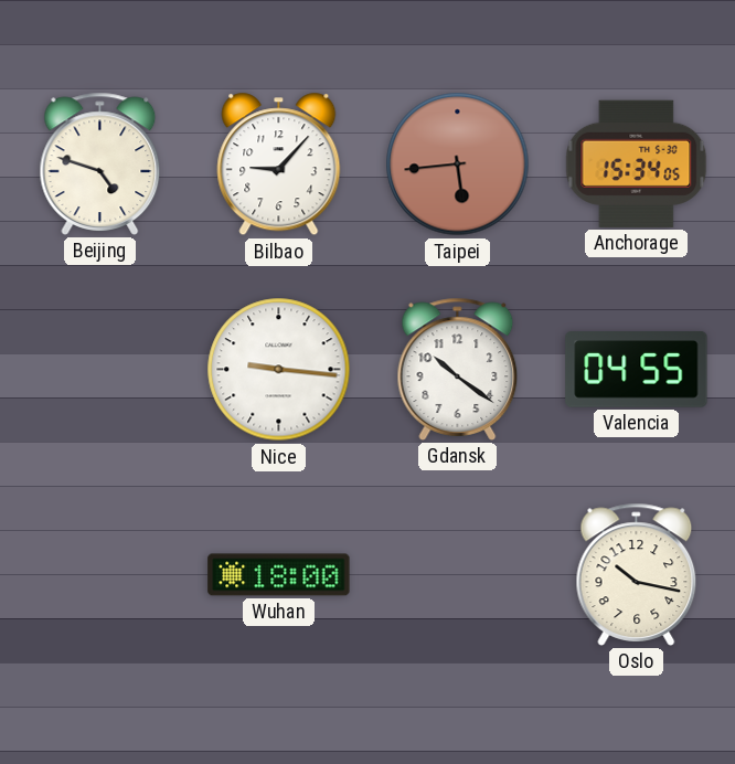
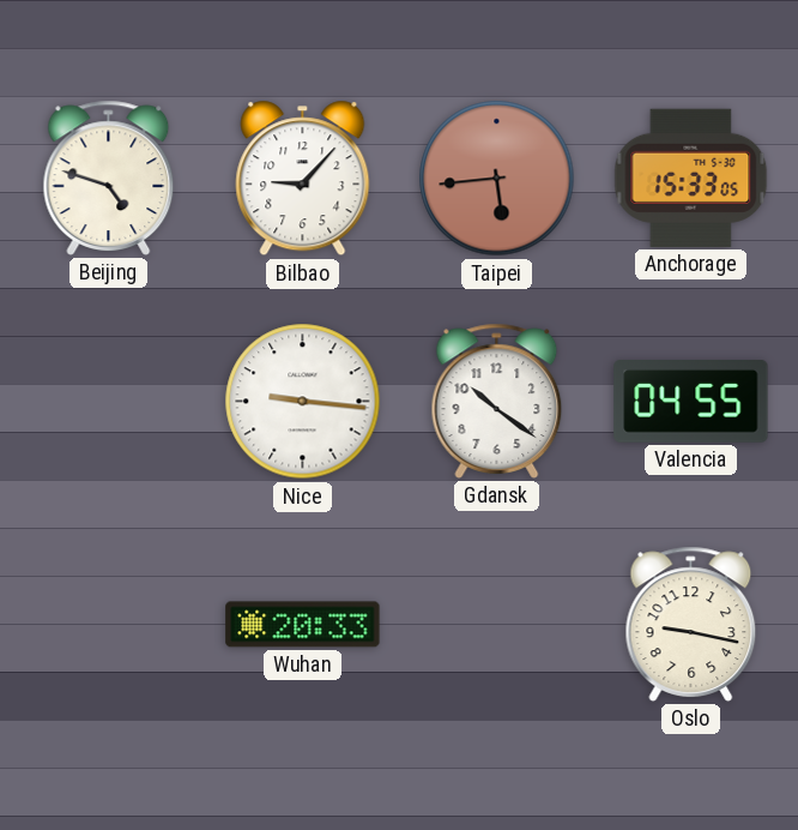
Anchorage: 15:34 -> 15:33 (691, 178)
Wuhan: 18:00 -> 20:33 (303, 625)
Oslo: 10:17 -> 9:17 (691, 624)
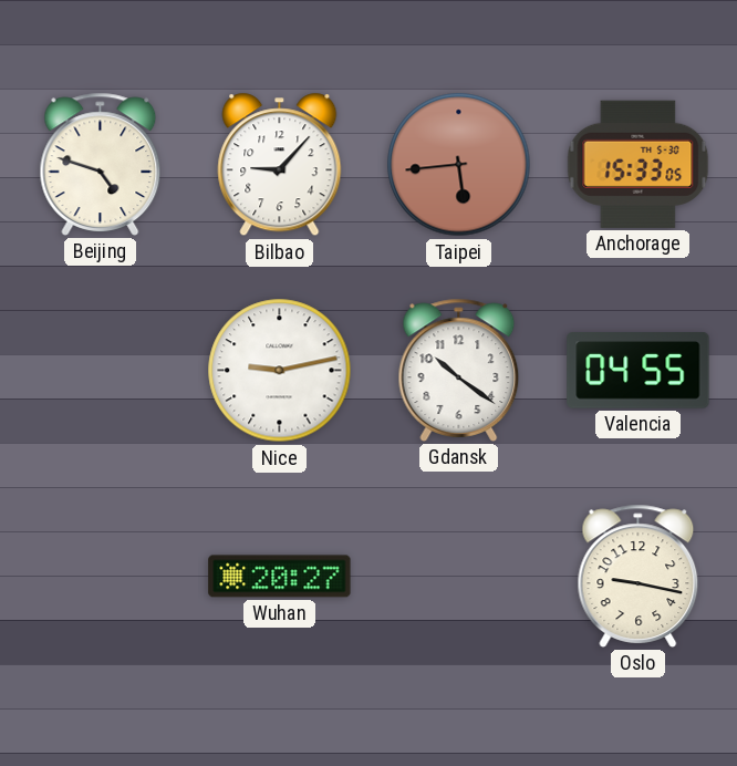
Nice: 9:16 -> 9:13 (280, 371)
Wuhan: 20:33 -> 20:27 (280, 577)
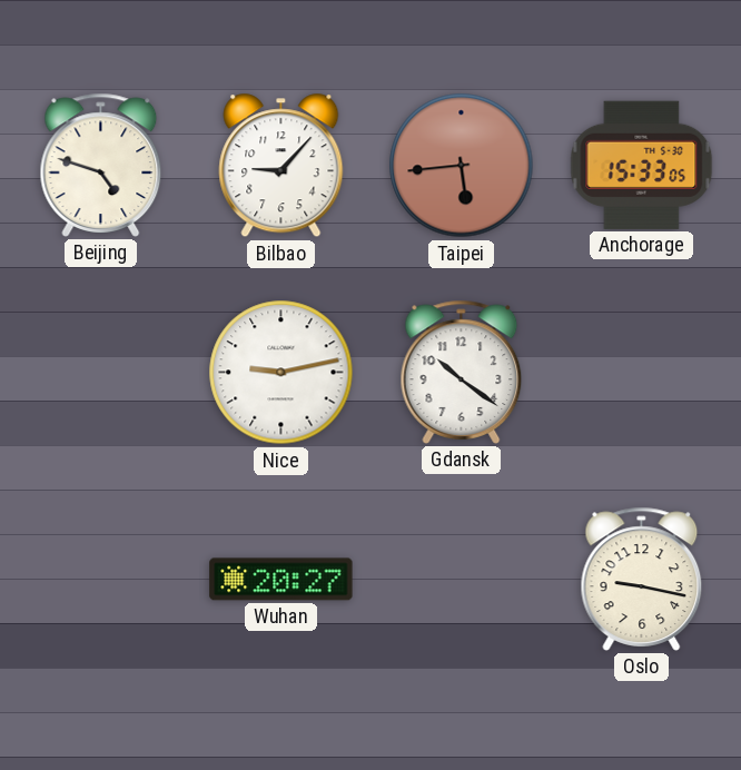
Valencia: 04:55 -> none (639, 371)
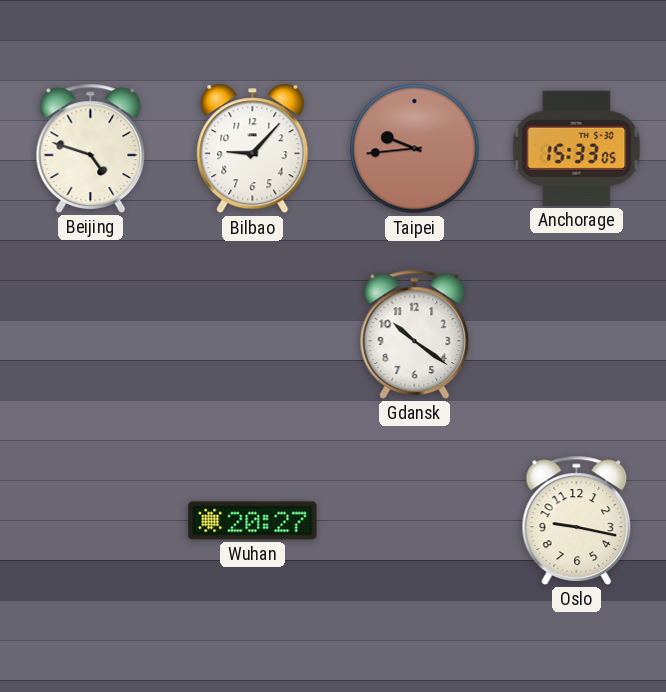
Taipei: 5:44 -> 9:44 (415, 149)
Nice: 9:13 -> none (281, 373)
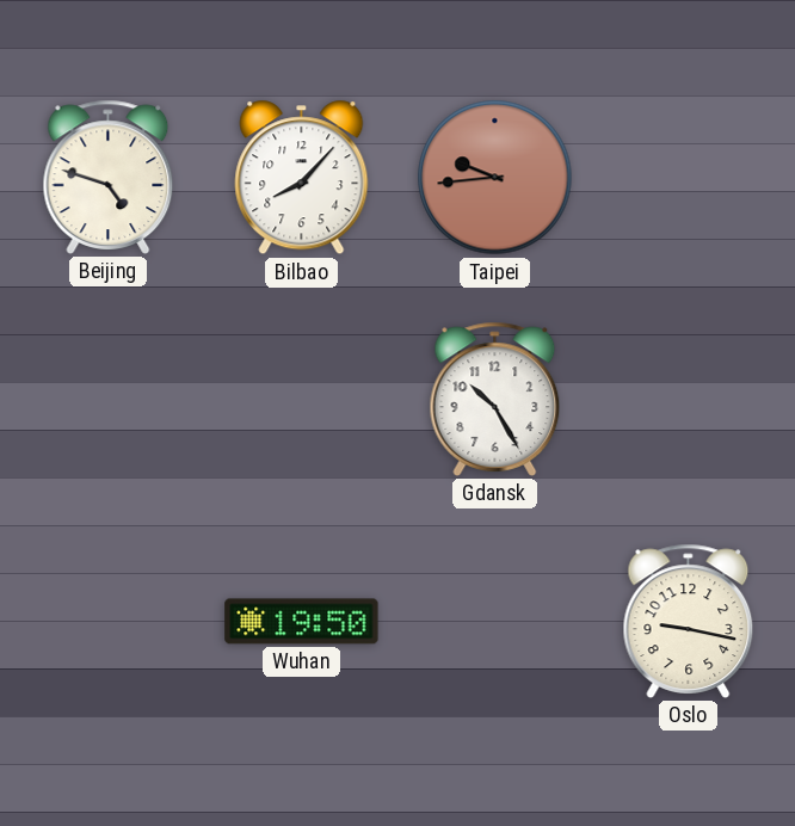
Bilbao: 9:07 -> 8:07 (302, 178)
Anchorage: 15:33 -> none (577, 148)
Gdansk: 10:21 -> 10:25 (495, 399)
Wuhan: 20:27 -> 19:50 (302, 622)
